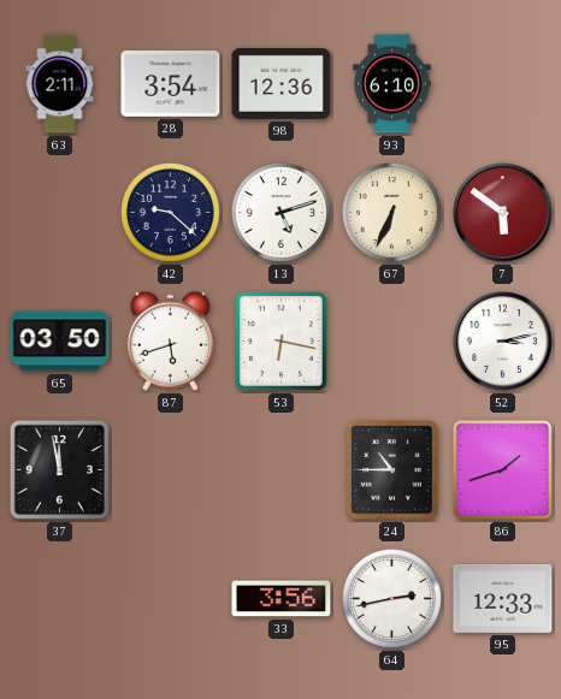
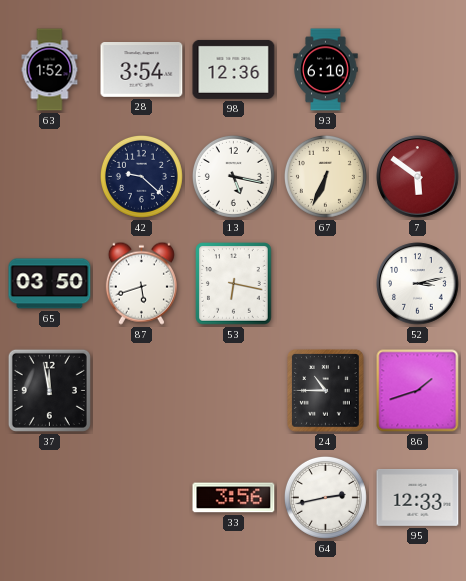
63: 2:11 -> 1:52 (50, 70)
13: 5:12 -> 5:17 (233, 176)
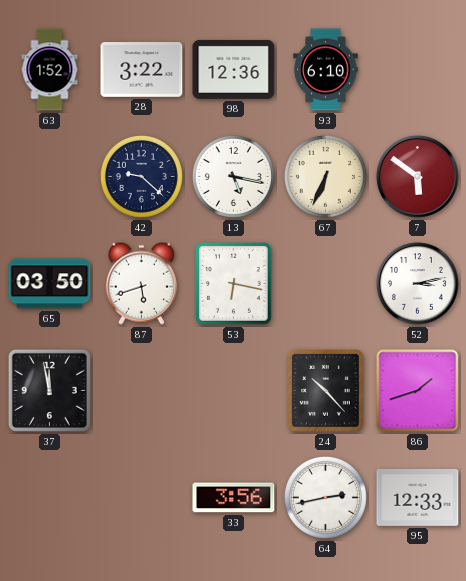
28: 3:54 -> 3:22 (142, 70)
24: 10:45 -> 10:23 (326, 391)
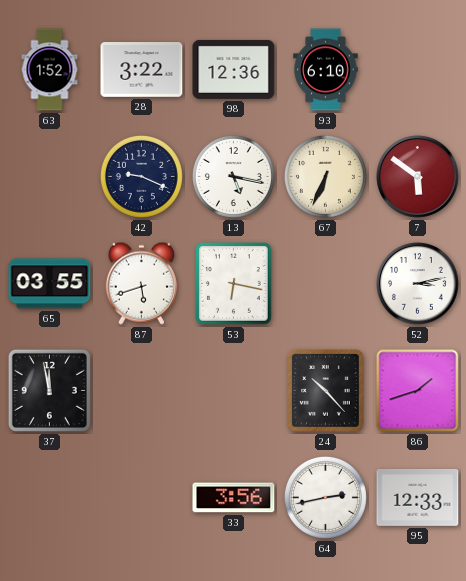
42: 9:22 -> 9:19 (141, 176)
65: 03:50 -> 03:55 (50, 284)
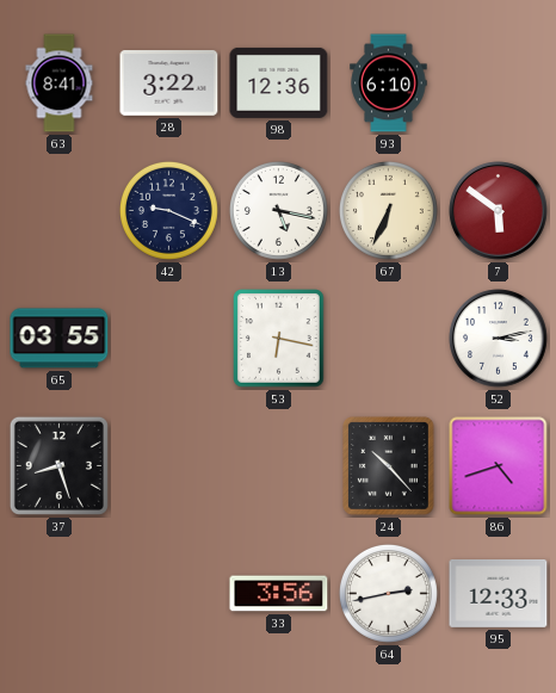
63: 1:52 -> 8:41 (60, 83)
87: 5:42 -> none (141, 283)
37: 11:58 -> 8:27 (58, 465)
86: 1:42 -> 4:42 (499, 466)
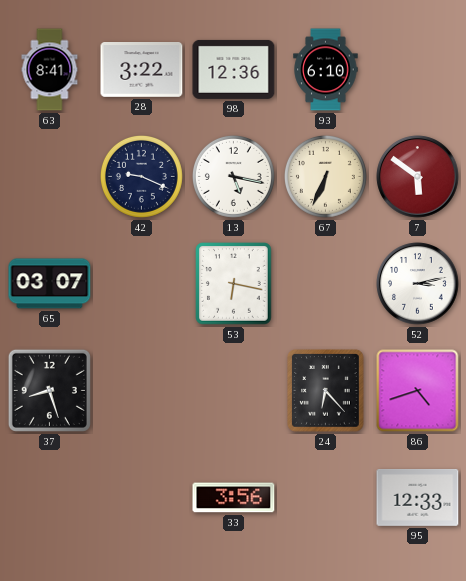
65: 03:55 -> 03:07 (50, 284)
24: 10:23 -> 6:23 (326, 391)
64: 2:43 -> none (388, 593)
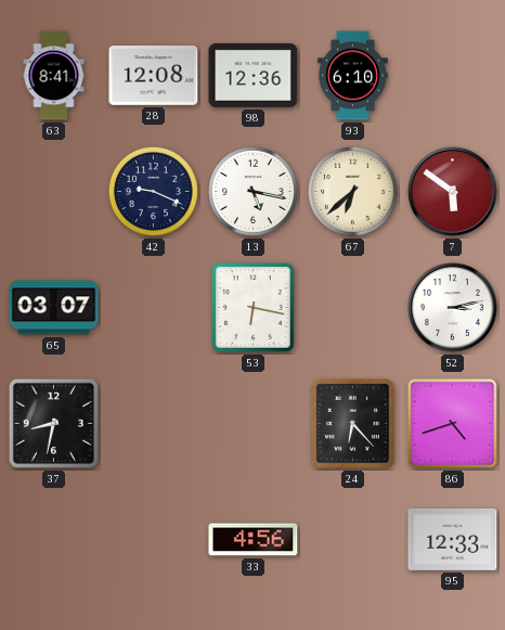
28: 3:22 -> 12:08 (154, 76)
67: 6:34 -> 6:38 (352, 191)
37: 8:27 -> 8:32 (53, 423)
33: 3:56 -> 4:56 (254, 540)
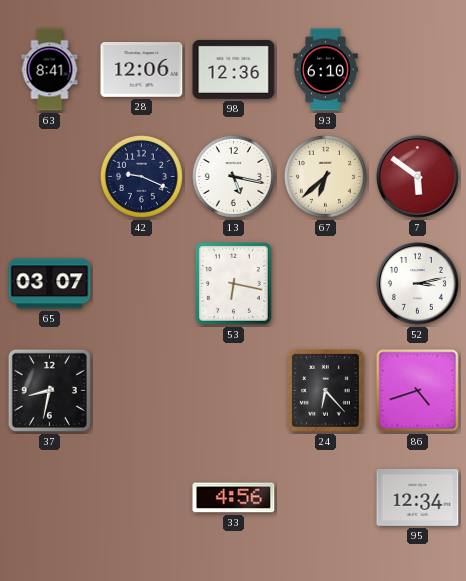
28: 12:08 -> 12:06 (142, 70)
95: 12:33 -> 12:34 (418, 498)
